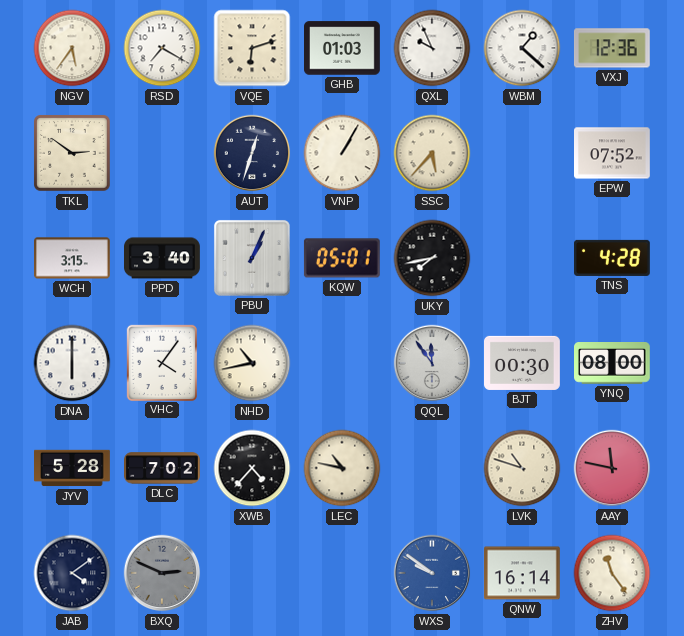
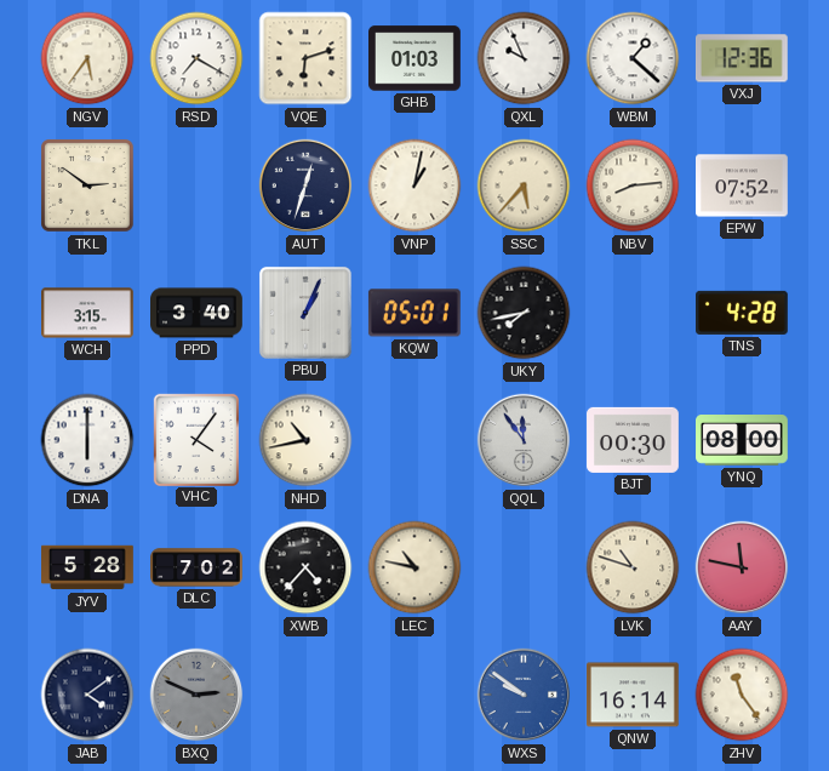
VNP: 1:05 -> 1:02 (414, 185)
NBV: none -> 8:14 (633, 185)
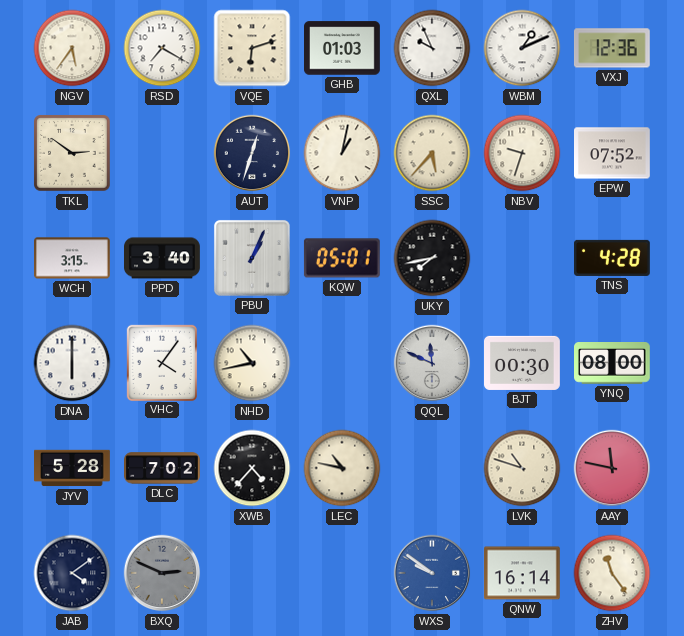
WBM: 1:22 -> 1:11 (522, 48)
NBV: 8:14 -> 9:33 (522, 153)
QQL: 11:54 -> 11:49 (432, 363)
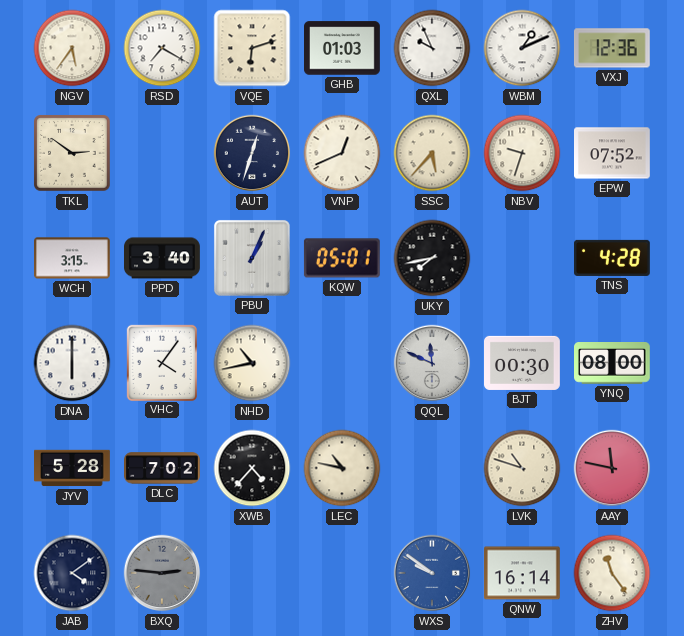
VNP: 1:02 -> 12:41 (342, 153)
BXQ: 2:49 -> 2:46 (162, 573)
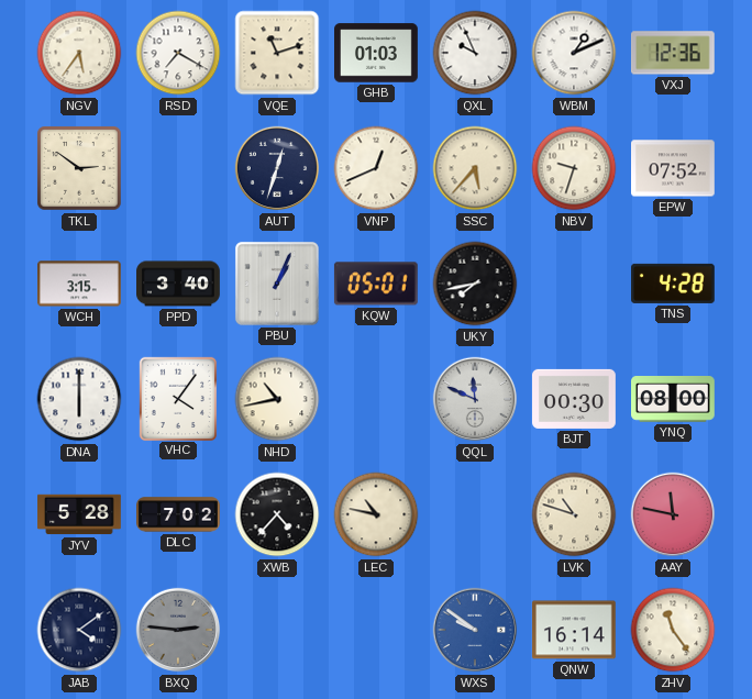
VQE: 6:12 -> 11:12 (277, 53)
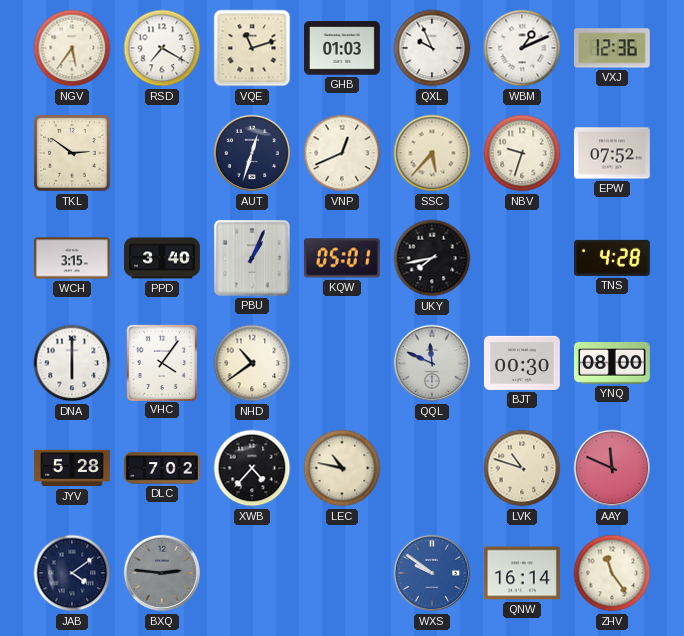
NHD: 10:43 -> 10:39 (252, 363)
AAY: 11:47 -> 11:49 (612, 468)
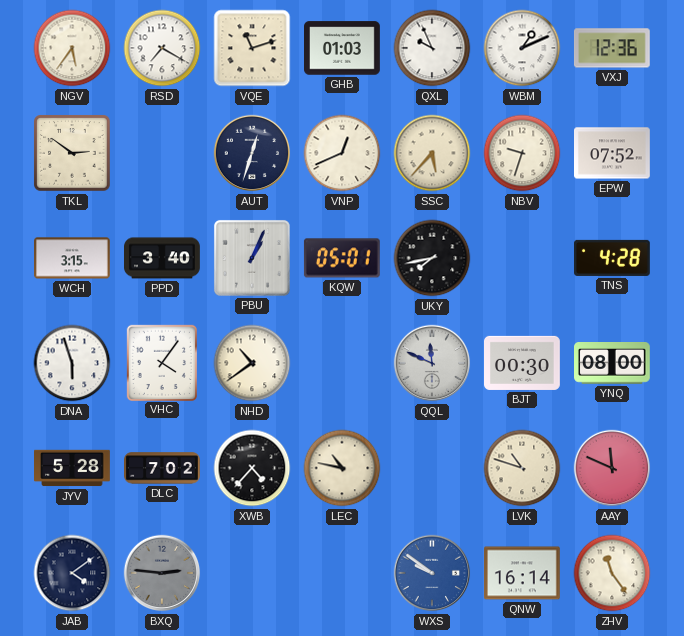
DNA: 6:00 -> 5:57 (72, 363)
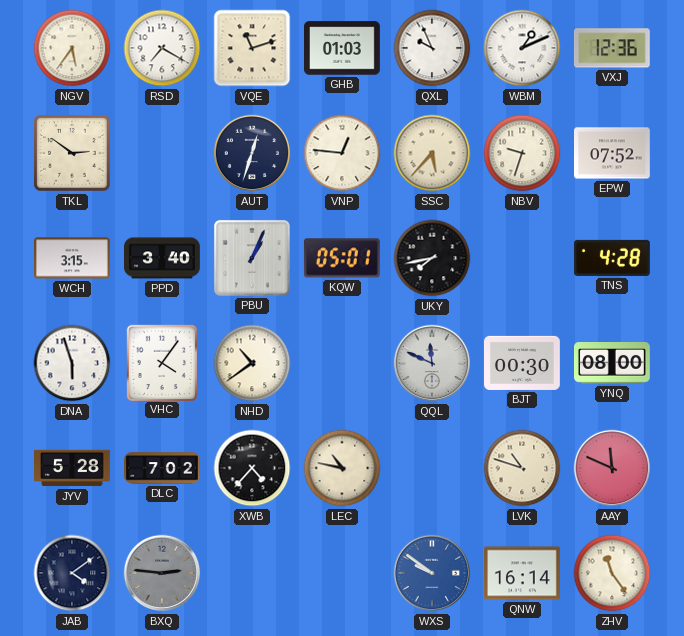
VNP: 12:41 -> 12:46 (342, 153)
